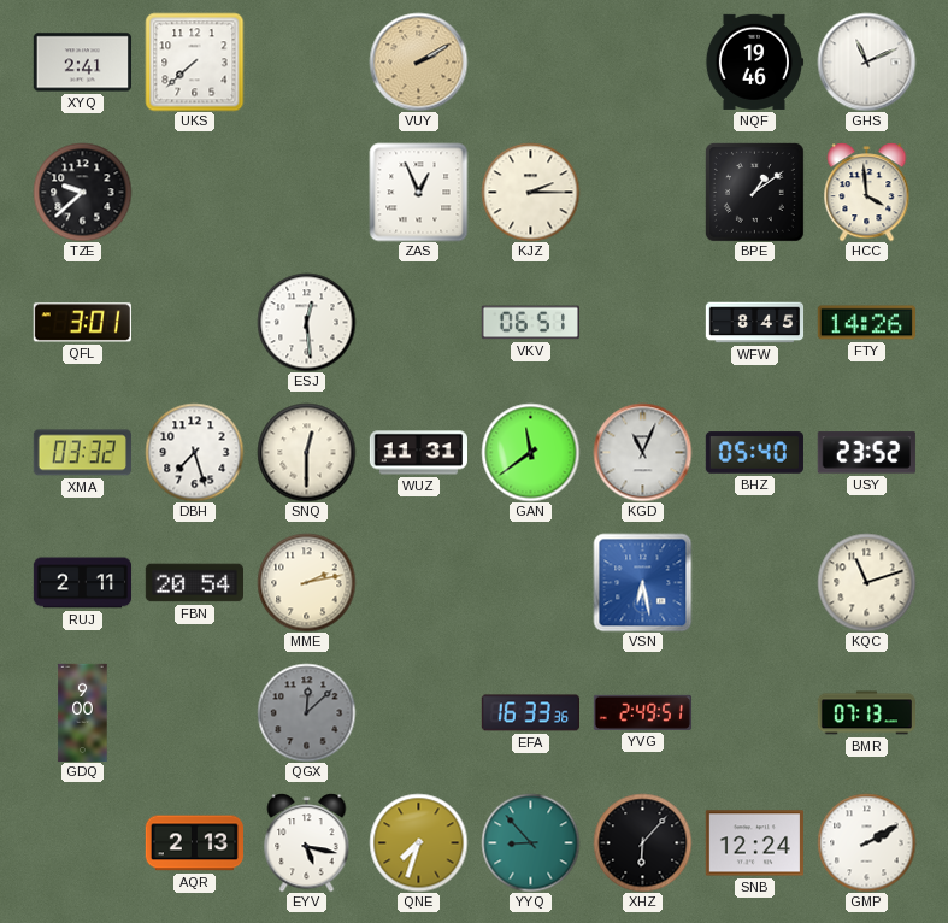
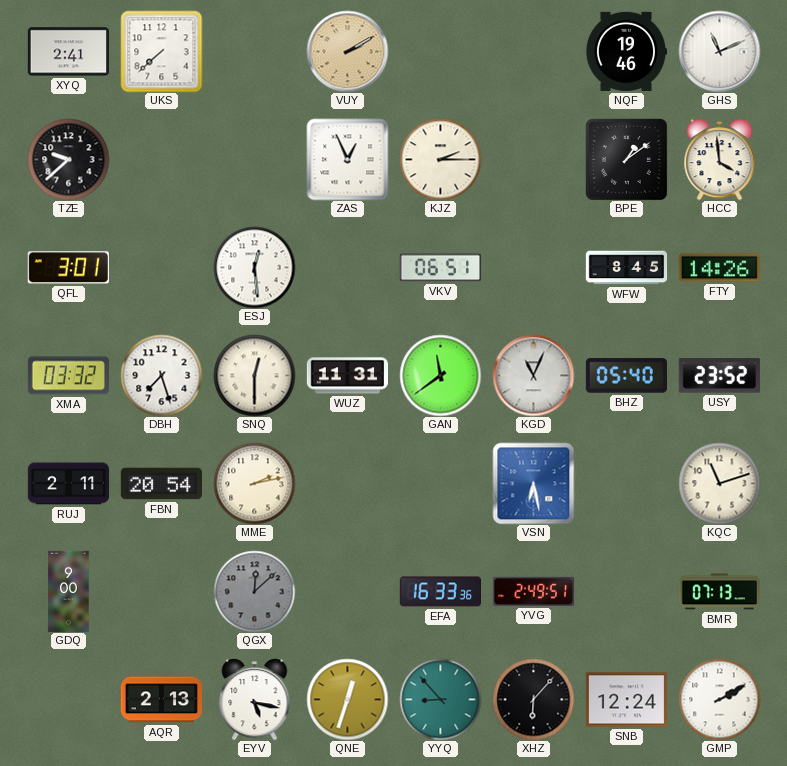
QNE: 7:33 -> 12:33 (347, 699)
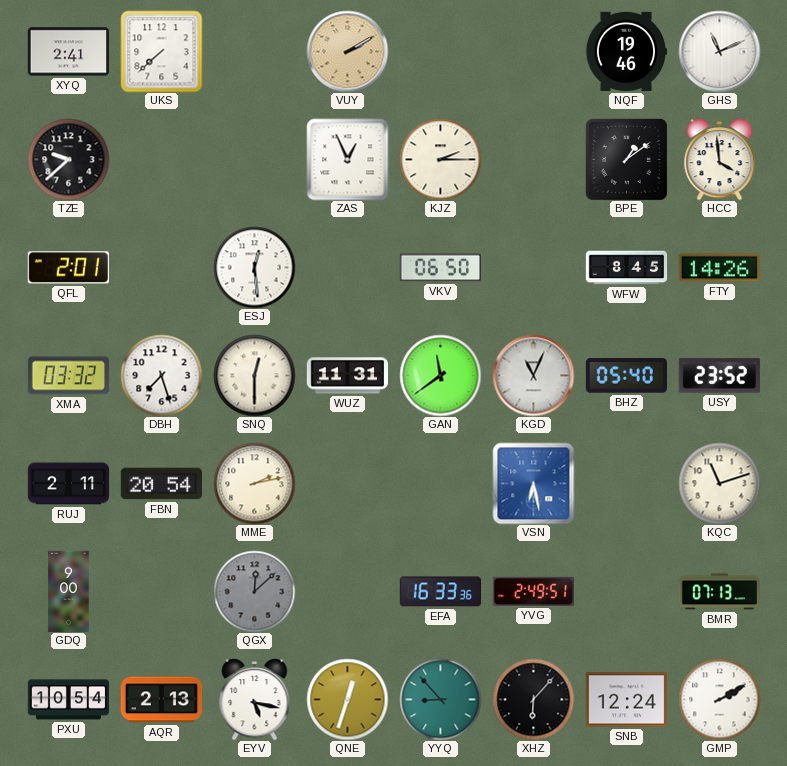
QFL: 3:01 -> 2:01 (68, 268)
VKV: 06:51 -> 06:50 (440, 268)
PXU: none -> 10:54 (68, 700)
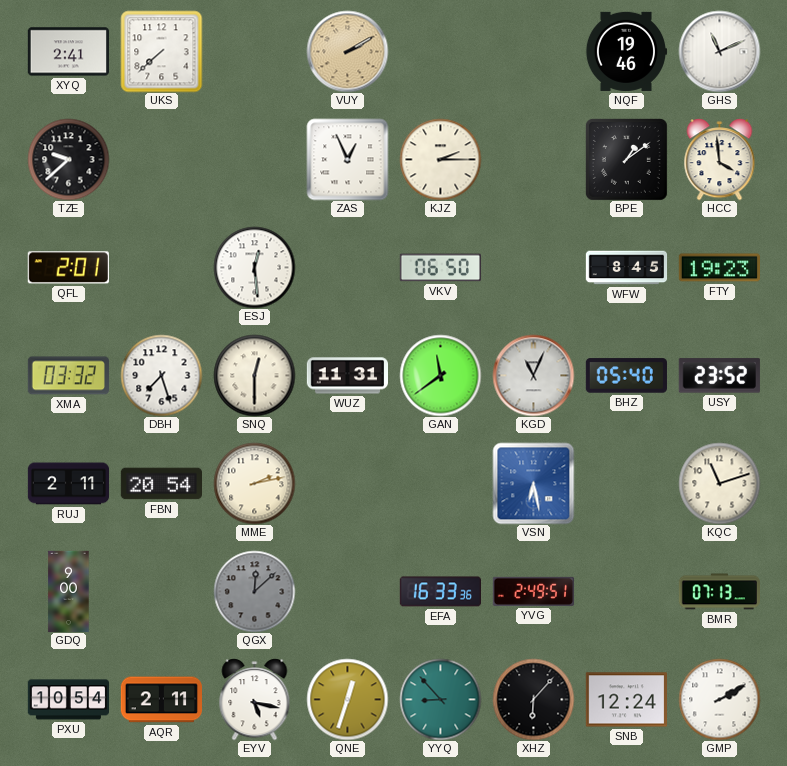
FTY: 14:26 -> 19:23 (719, 268)
AQR: 2:13 -> 2:11 (161, 700)
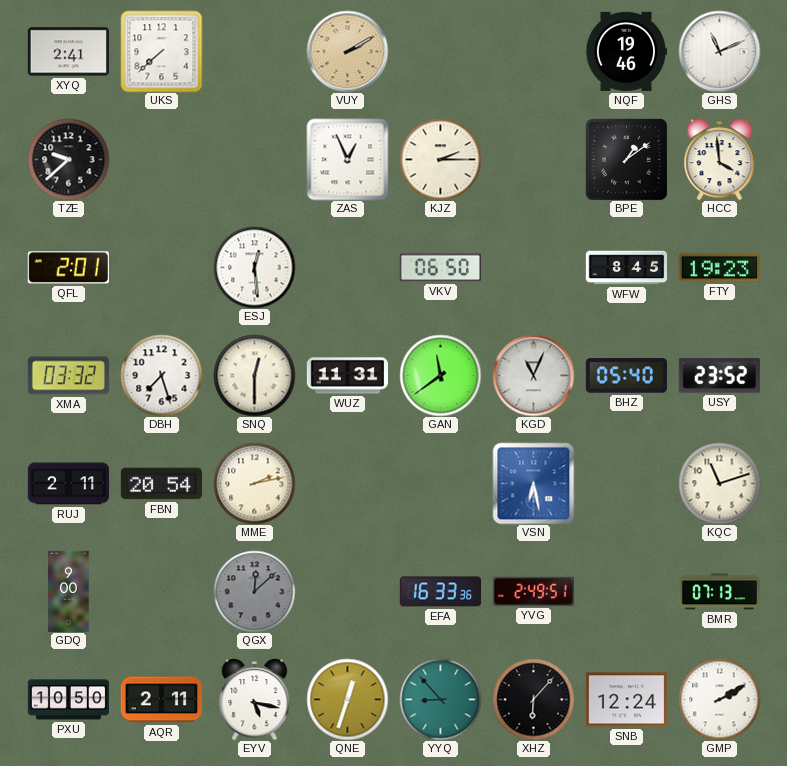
PXU: 10:54 -> 10:50 (68, 700)
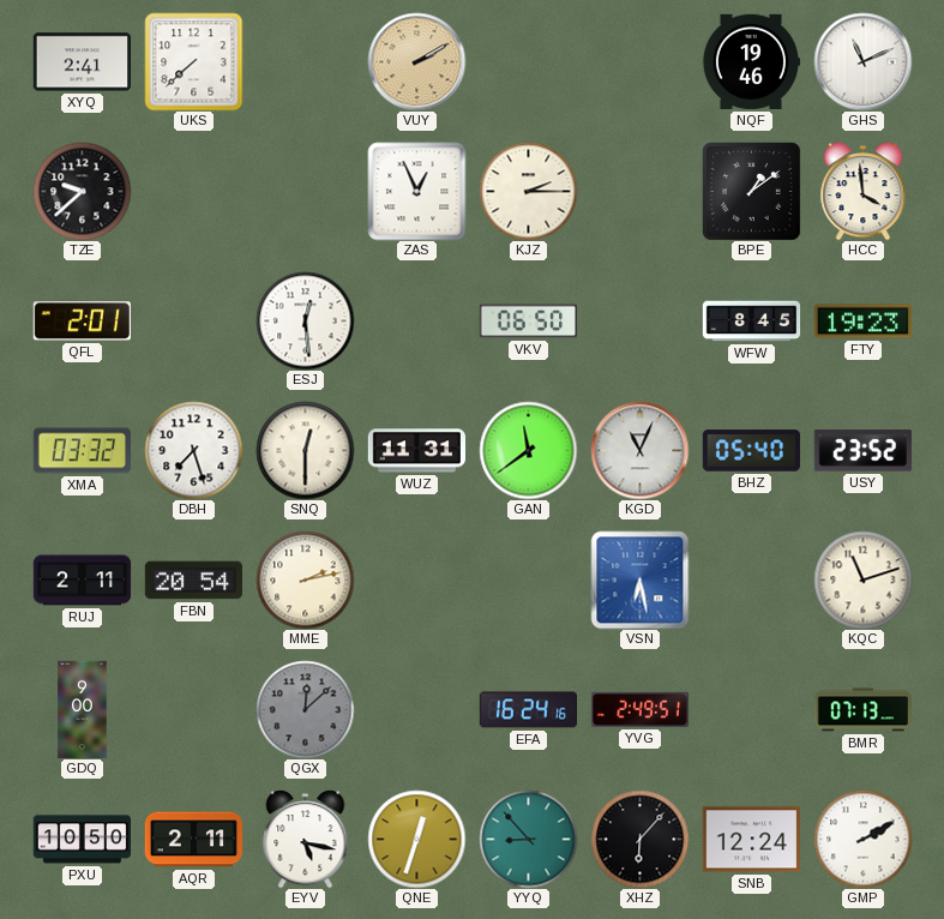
EFA: 16:33 -> 16:24 (528, 710)
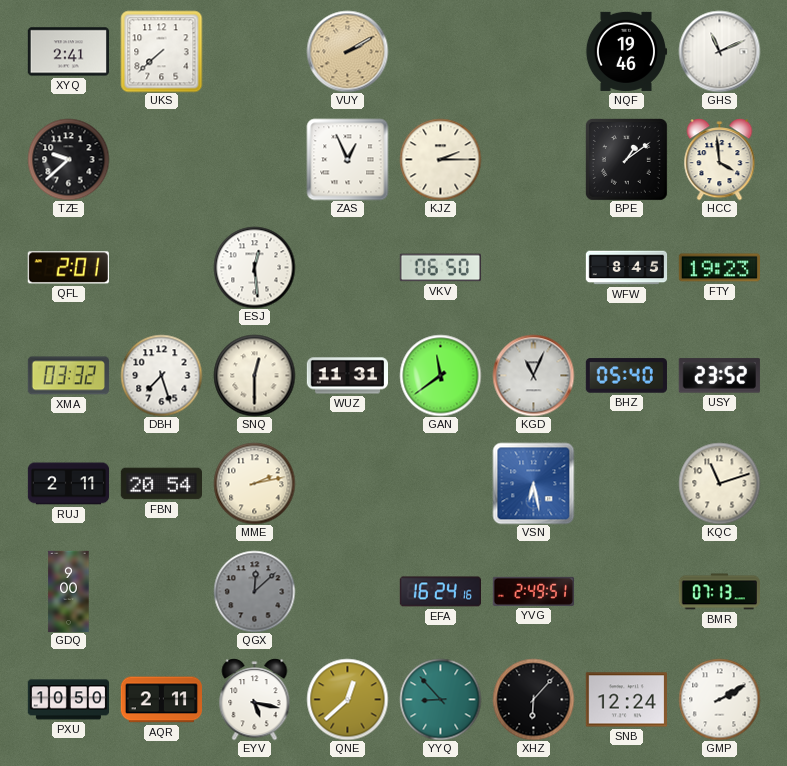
QNE: 12:33 -> 12:38 (347, 699)
